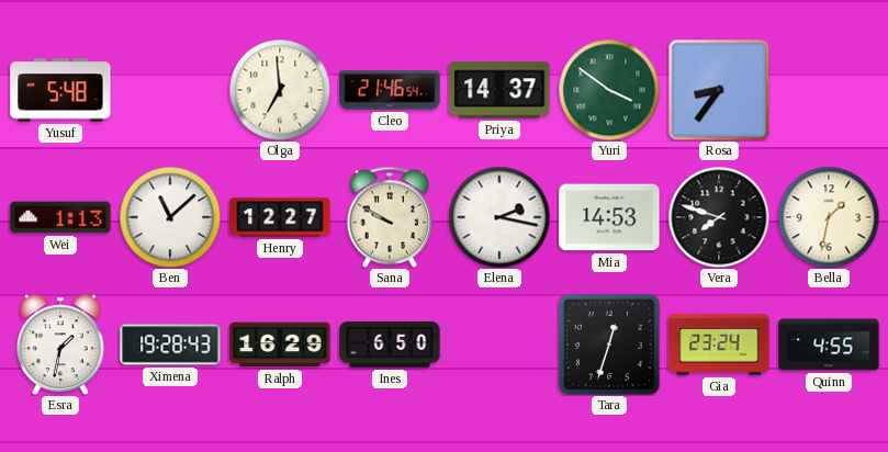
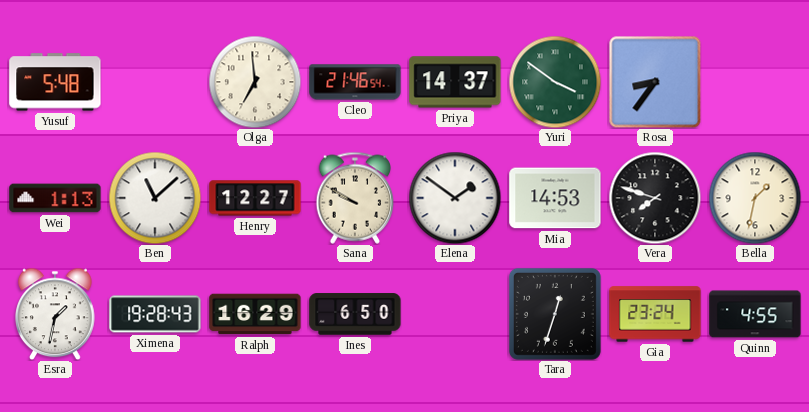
Elena: 2:17 -> 1:51 (455, 198)
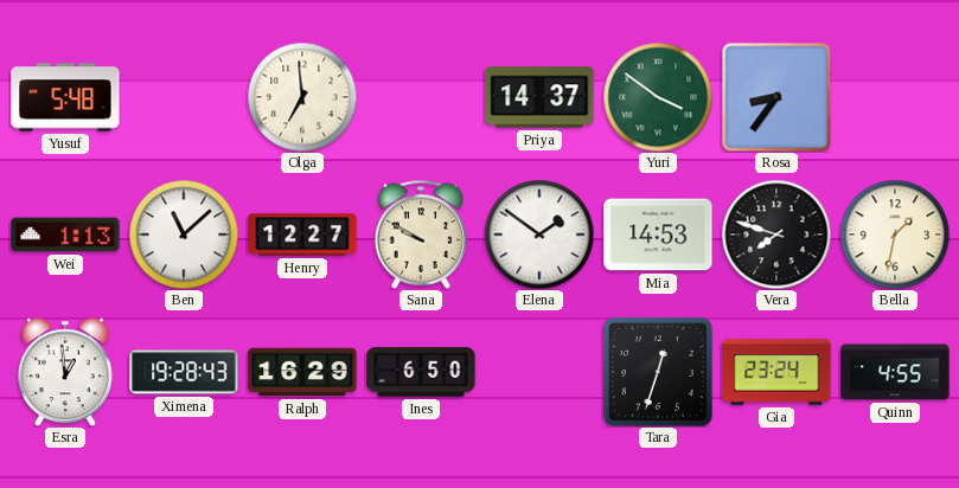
Cleo: 21:46 -> none (355, 82)
Esra: 1:32 -> 12:59 (66, 372)
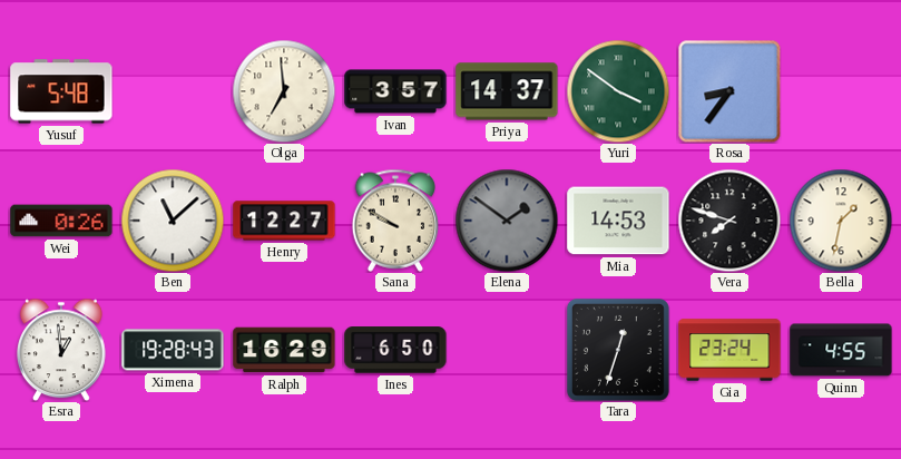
Ivan: none -> 3:57 (395, 91)
Wei: 1:13 -> 0:26 (61, 221)
Elena dial: white -> grey (507, 221)
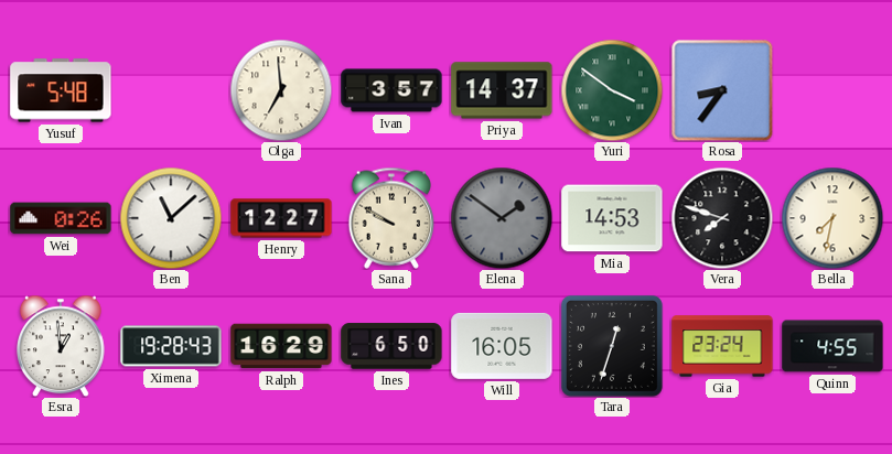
Bella: 1:32 -> 7:32 (832, 218)
Will: none -> 16:05 (502, 346)
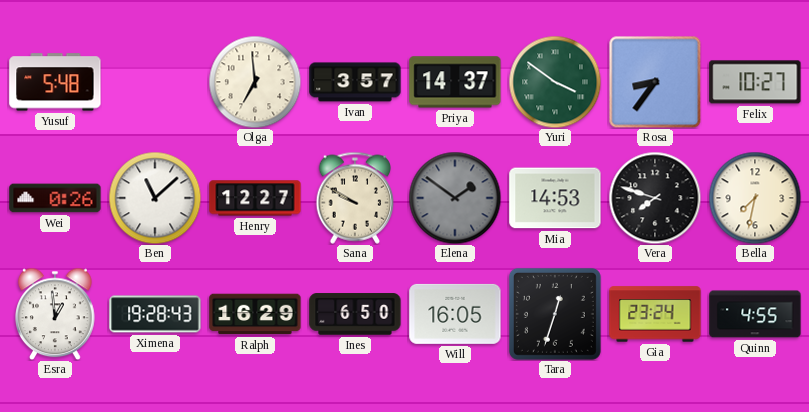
Felix: none -> 10:27 (755, 82)
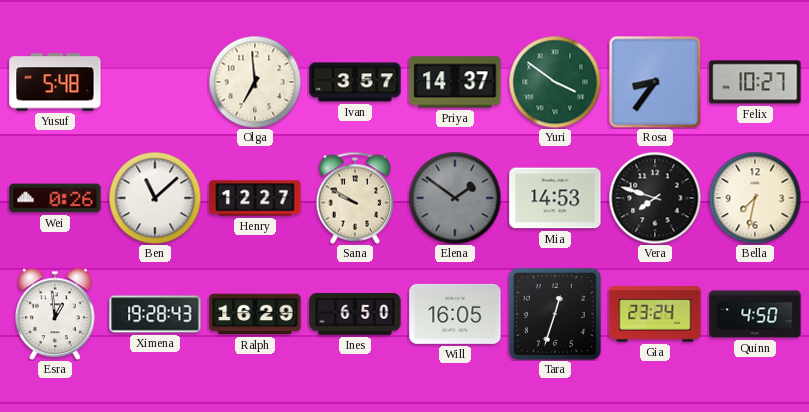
Quinn: 4:55 -> 4:50 (755, 314)
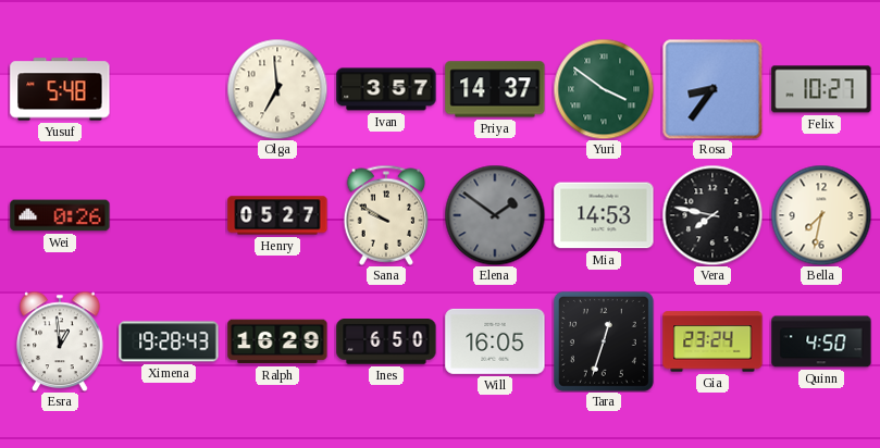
Ben: 11:08 -> none (155, 198)
Henry: 12:27 -> 05:27 (277, 215)
Vera: 7:48 -> 7:47 (712, 215)
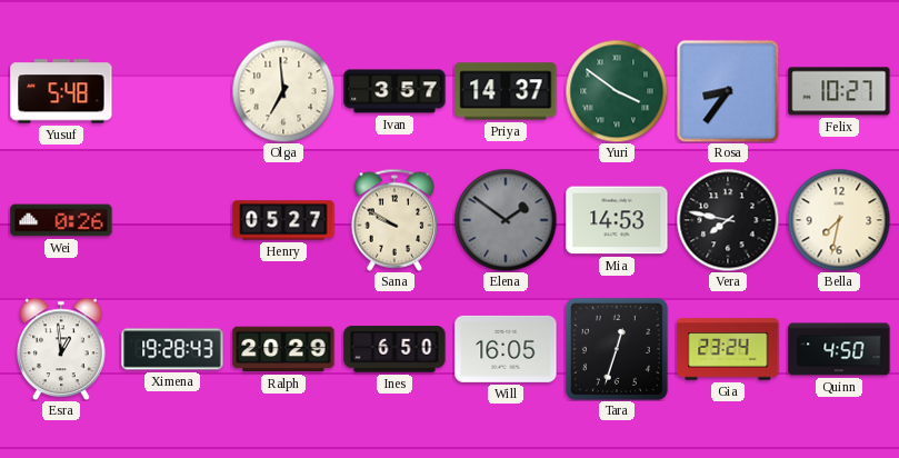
Ralph: 16:29 -> 20:29 (283, 349)
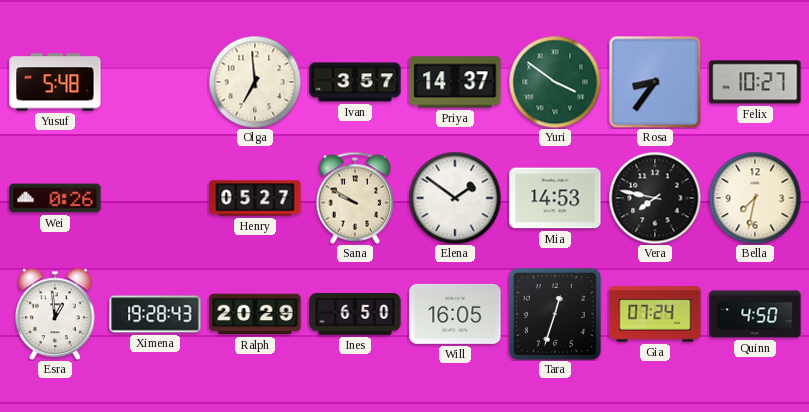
Elena dial: grey -> white (455, 198)
Gia: 23:24 -> 07:24 (655, 314)
